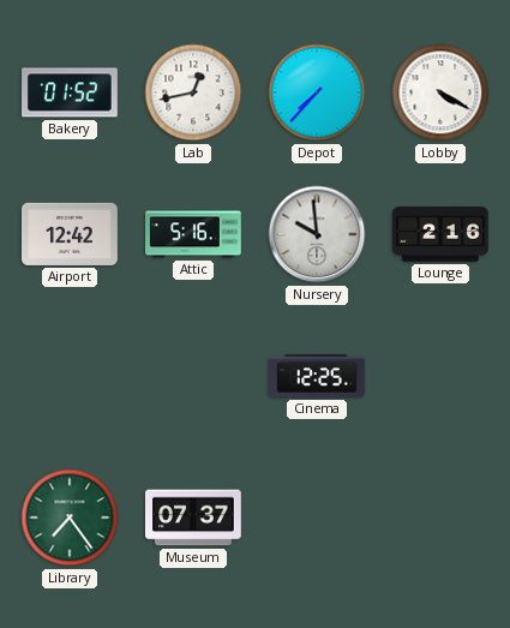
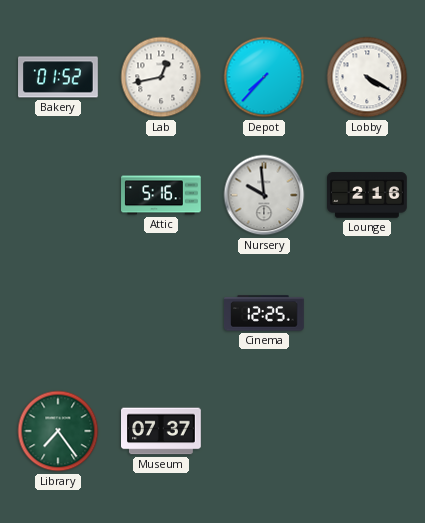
Airport: 12:42 -> none (71, 234)
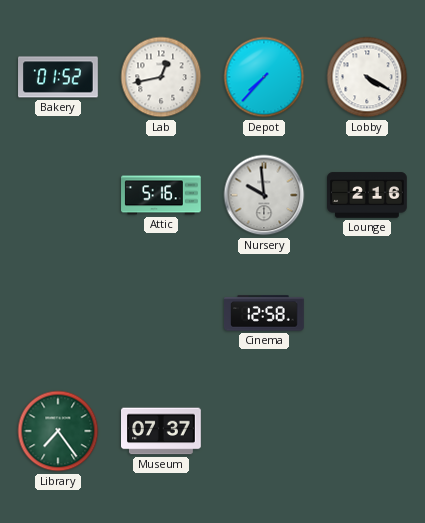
Cinema: 12:25 -> 12:58 (264, 313)
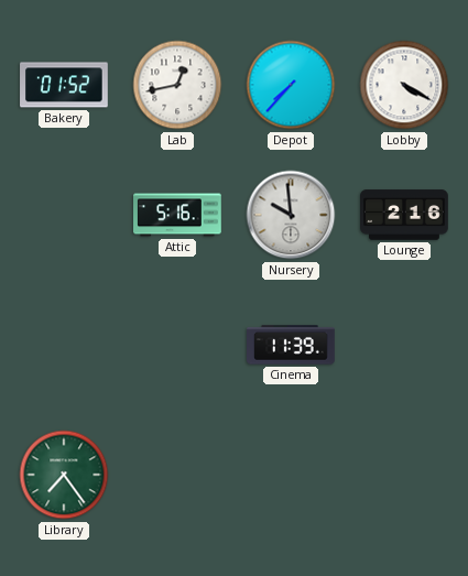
Cinema: 12:58 -> 11:39 (291, 345)
Museum: 07:37 -> none (162, 431)
